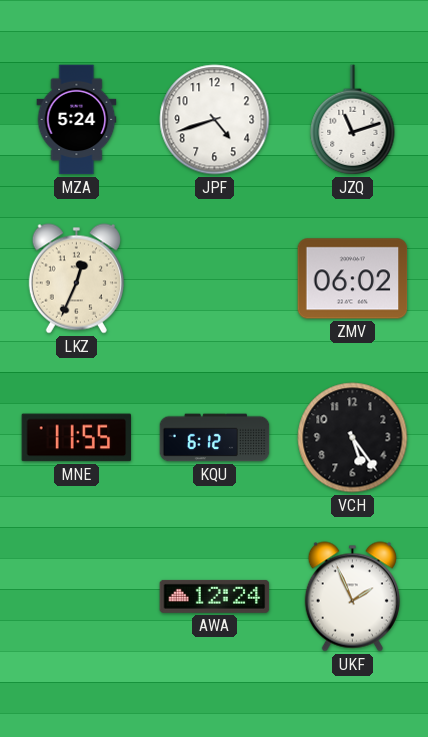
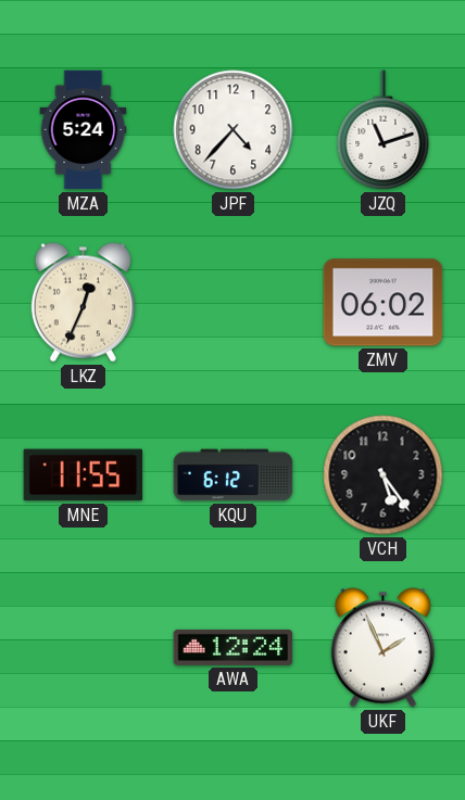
JPF: 4:42 -> 4:37 (234, 130)
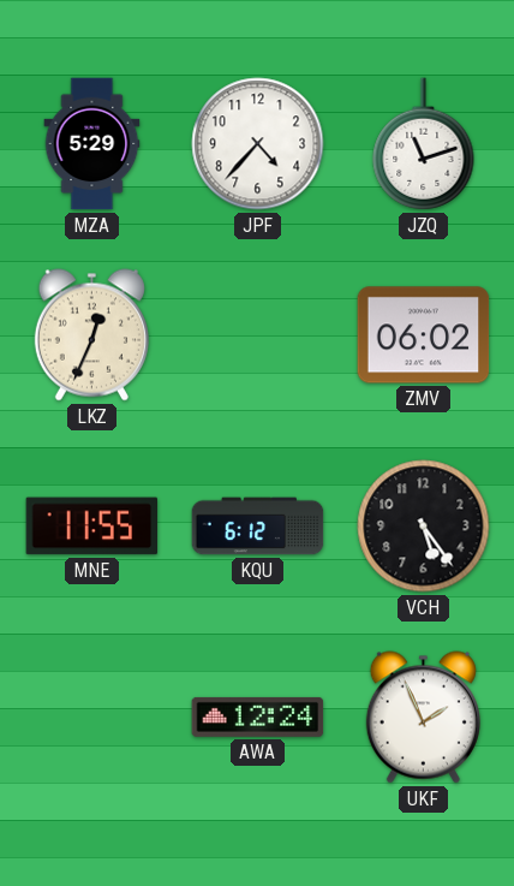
MZA: 5:24 -> 5:29 (92, 144)
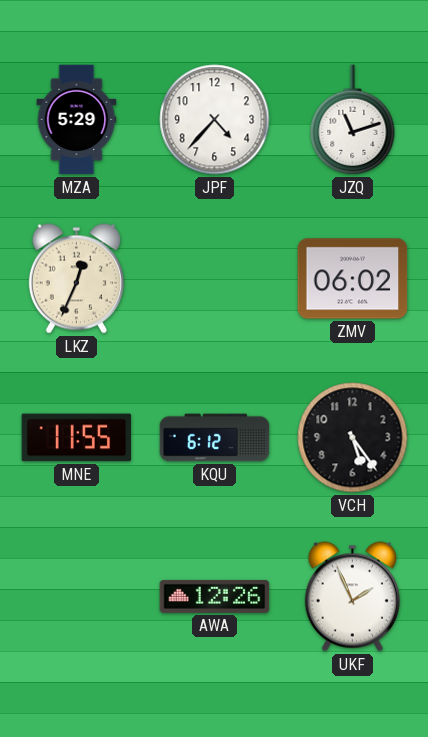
AWA: 12:24 -> 12:26 (215, 596)
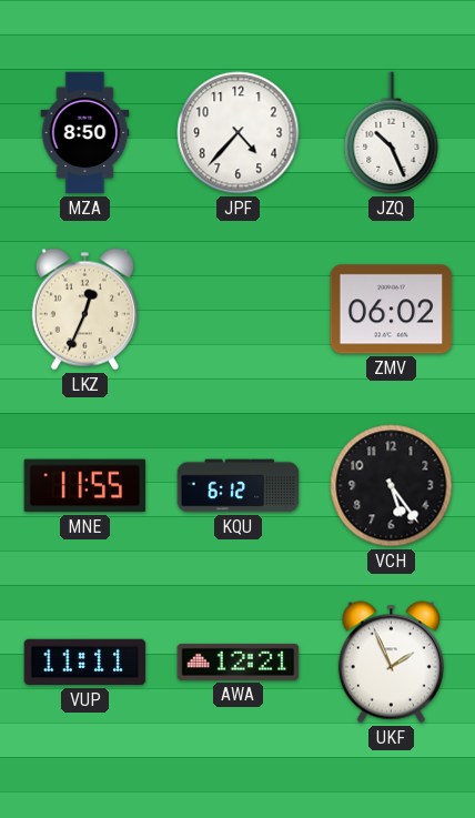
MZA: 5:29 -> 8:50 (85, 133)
JZQ: 11:12 -> 10:26 (392, 133)
VUP: none -> 11:11 (85, 663)
AWA: 12:26 -> 12:21 (239, 662)
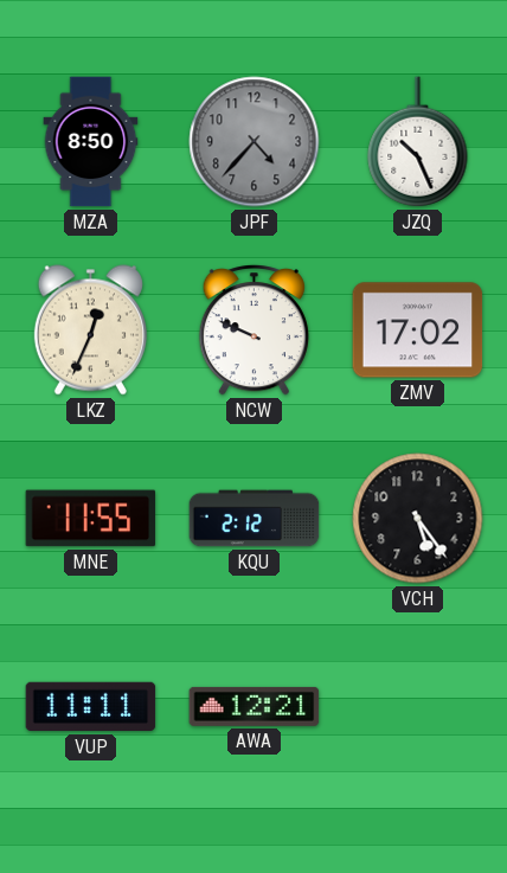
JPF dial: white -> grey (255, 142)
NCW: none -> 9:49 (254, 330)
ZMV: 06:02 -> 17:02 (418, 330)
KQU: 6:12 -> 2:12 (255, 519)
UKF: 1:56 -> none (391, 663)
